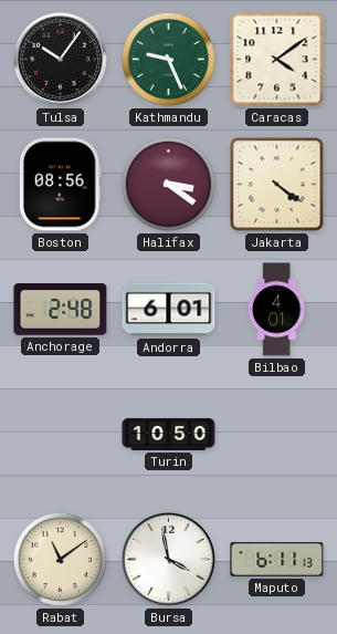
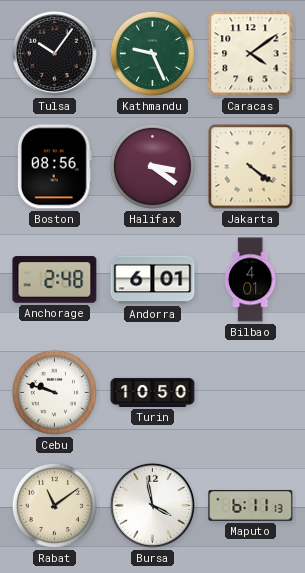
Cebu: none -> 9:48 (54, 392)
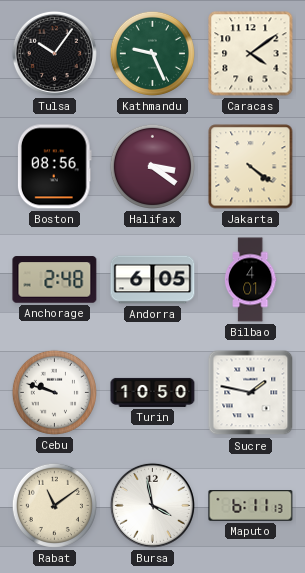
Andorra: 6:01 -> 6:05 (153, 280)
Sucre: none -> 1:47 (251, 393)
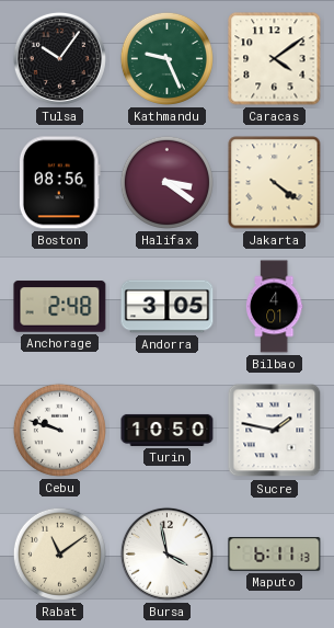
Andorra: 6:05 -> 3:05 (168, 307)
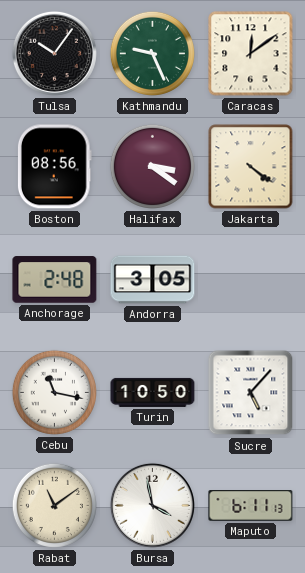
Caracas: 4:09 -> 12:09 (251, 54)
Bilbao: 4:01 -> none (274, 307)
Cebu: 9:48 -> 11:17 (54, 392)
Sucre: 1:47 -> 5:07 (251, 393)
